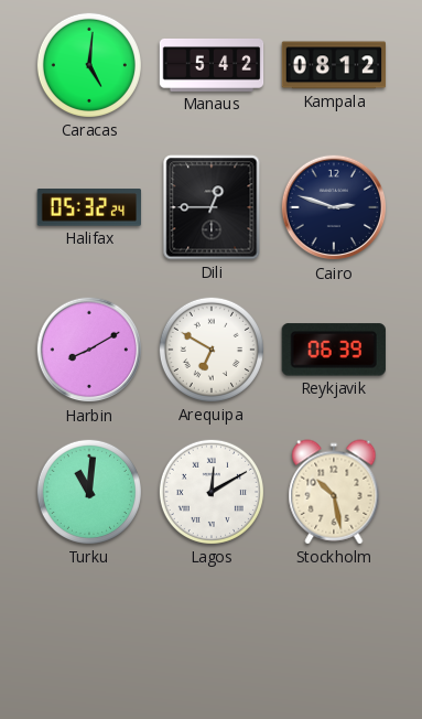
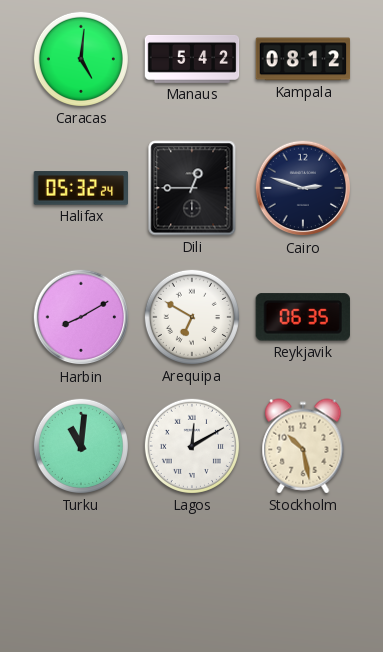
Reykjavik: 06:39 -> 06:35 (303, 317)
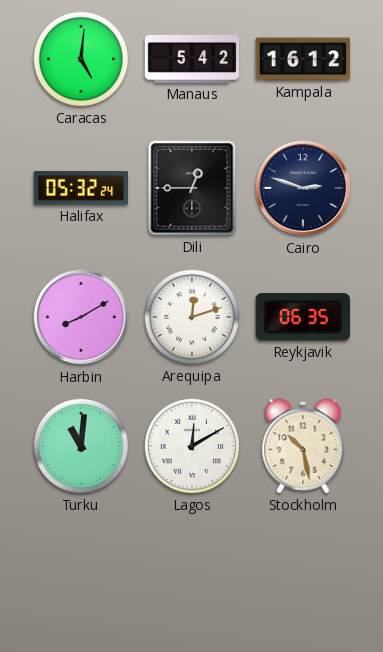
Kampala: 08:12 -> 16:12 (303, 59)
Arequipa: 6:50 -> 12:12 (192, 317)
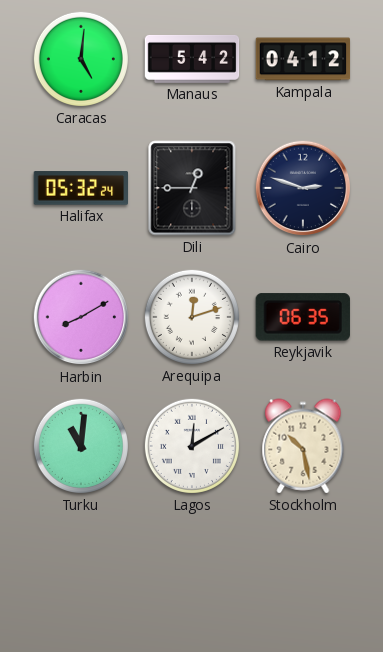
Kampala: 16:12 -> 04:12 (303, 59)
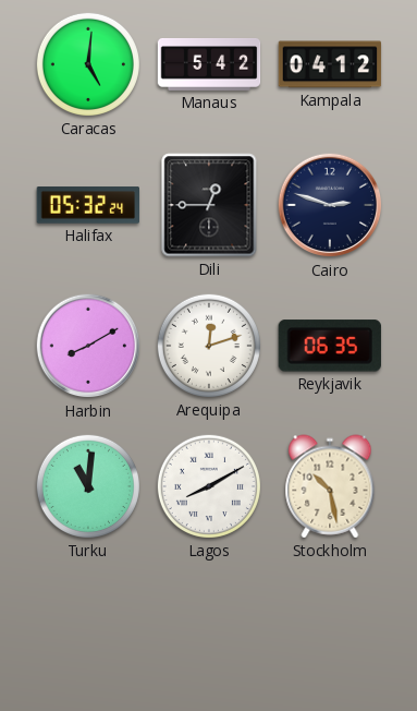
Lagos: 12:10 -> 8:10 (209, 486)
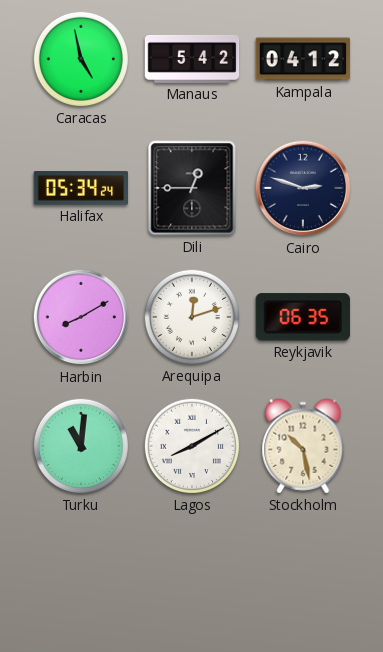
Caracas: 5:01 -> 4:58 (81, 59)
Halifax: 05:32 -> 05:34 (80, 188)
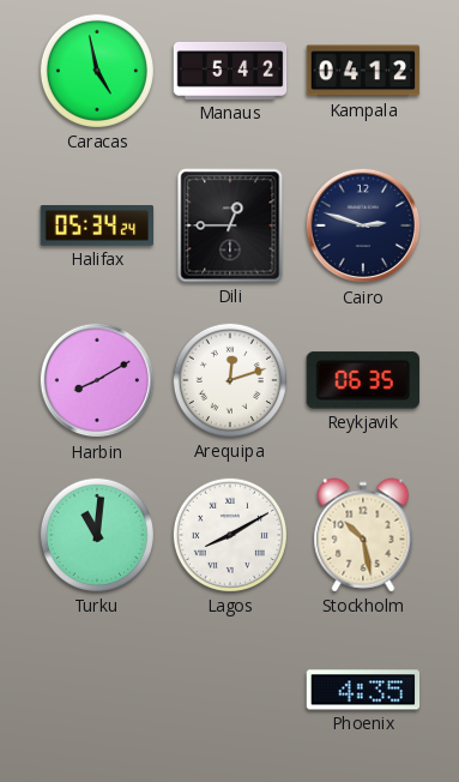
Phoenix: none -> 4:35 (363, 690)
